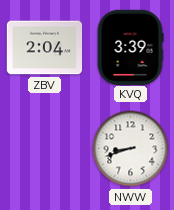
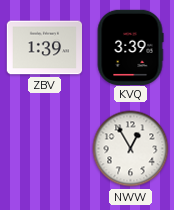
ZBV: 2:04 -> 1:39 (45, 48)
NWW: 8:42 -> 12:55 (131, 149)
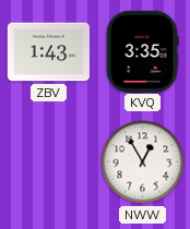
ZBV: 1:39 -> 1:43 (49, 52)
KVQ: 3:39 -> 3:35 (142, 51)
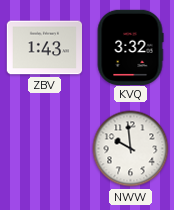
KVQ: 3:35 -> 3:32 (130, 47)
NWW: 12:55 -> 9:59 (131, 149)
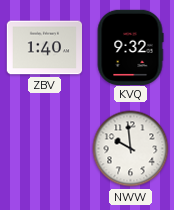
ZBV: 1:43 -> 1:40 (45, 48)
KVQ: 3:32 -> 9:32 (130, 47)
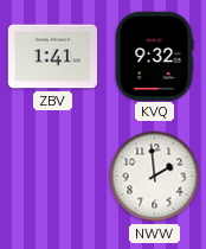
ZBV: 1:40 -> 1:41 (53, 57)
NWW: 9:59 -> 1:59 (155, 177)
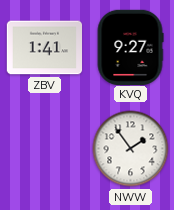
KVQ: 9:32 -> 9:27 (130, 47)
NWW: 1:59 -> 1:54 (131, 149)
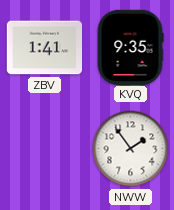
KVQ: 9:27 -> 9:35 (130, 47)
